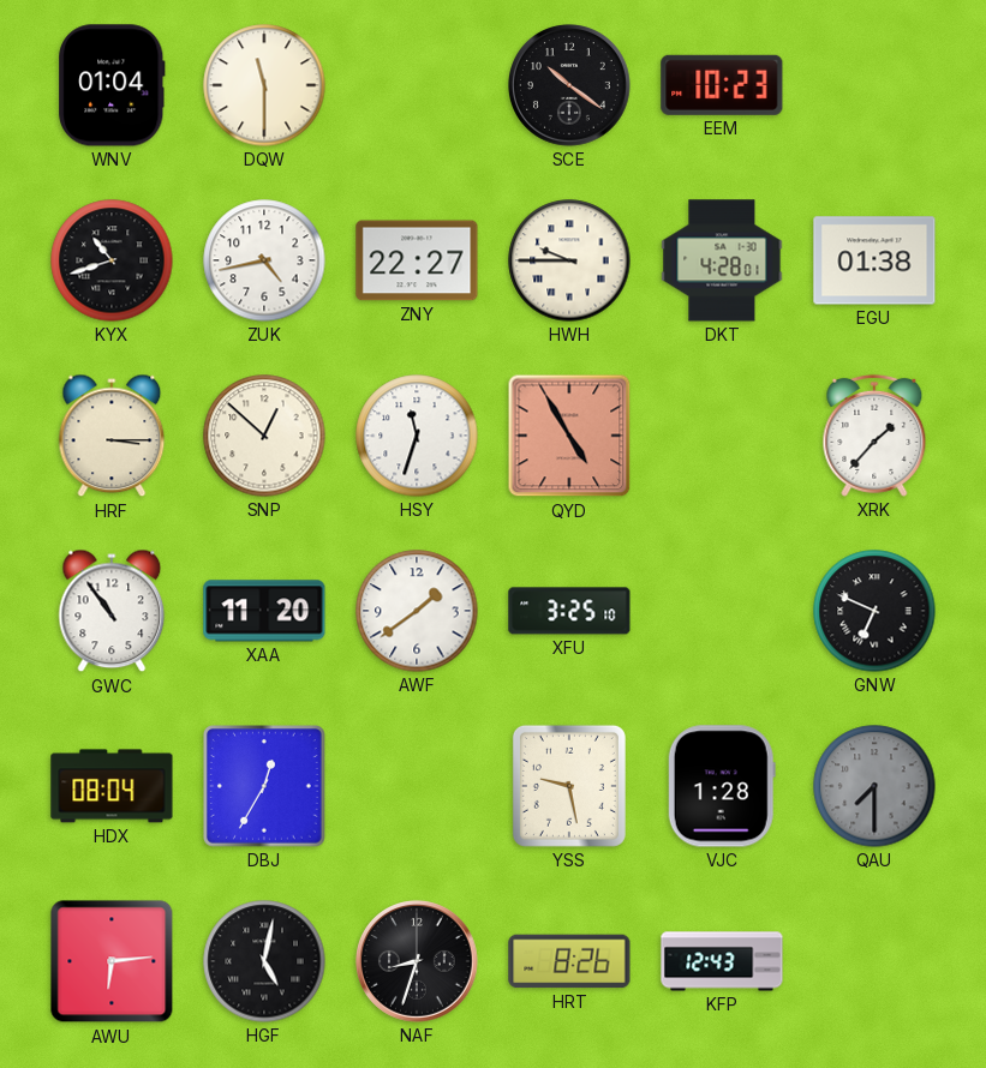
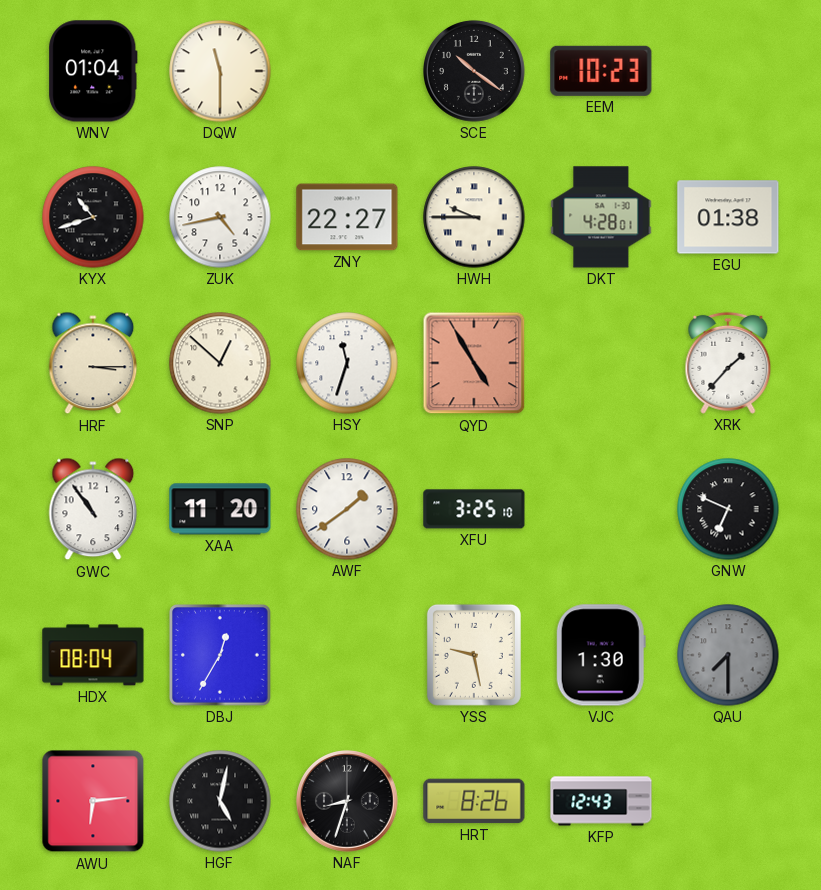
VJC: 1:28 -> 1:30 (601, 655)
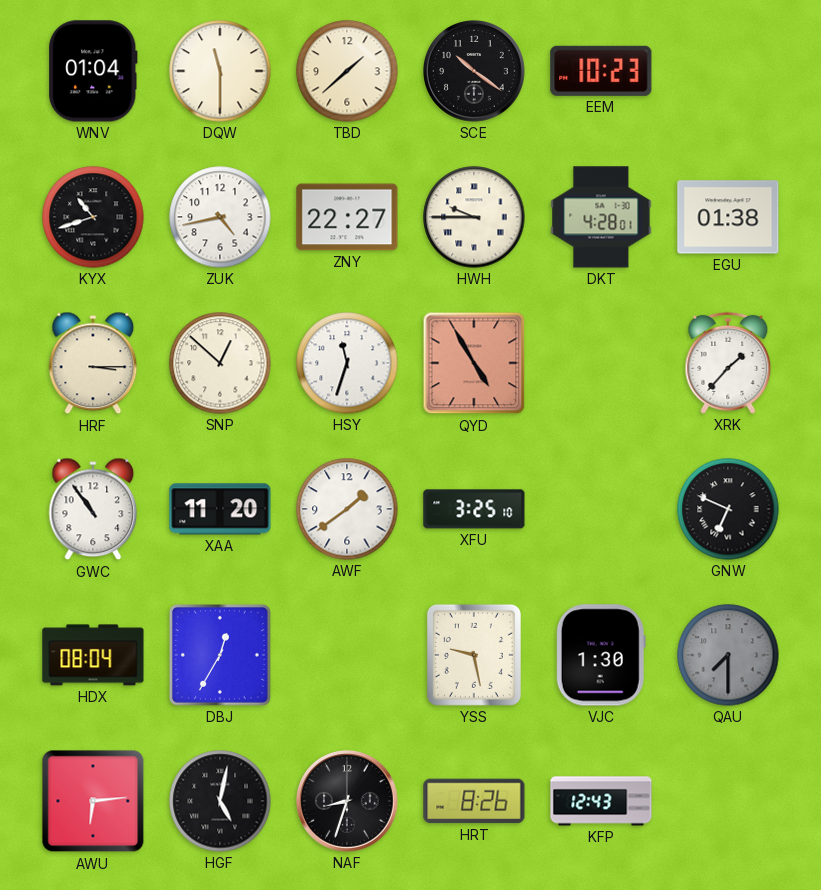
TBD: none -> 1:38 (347, 71)
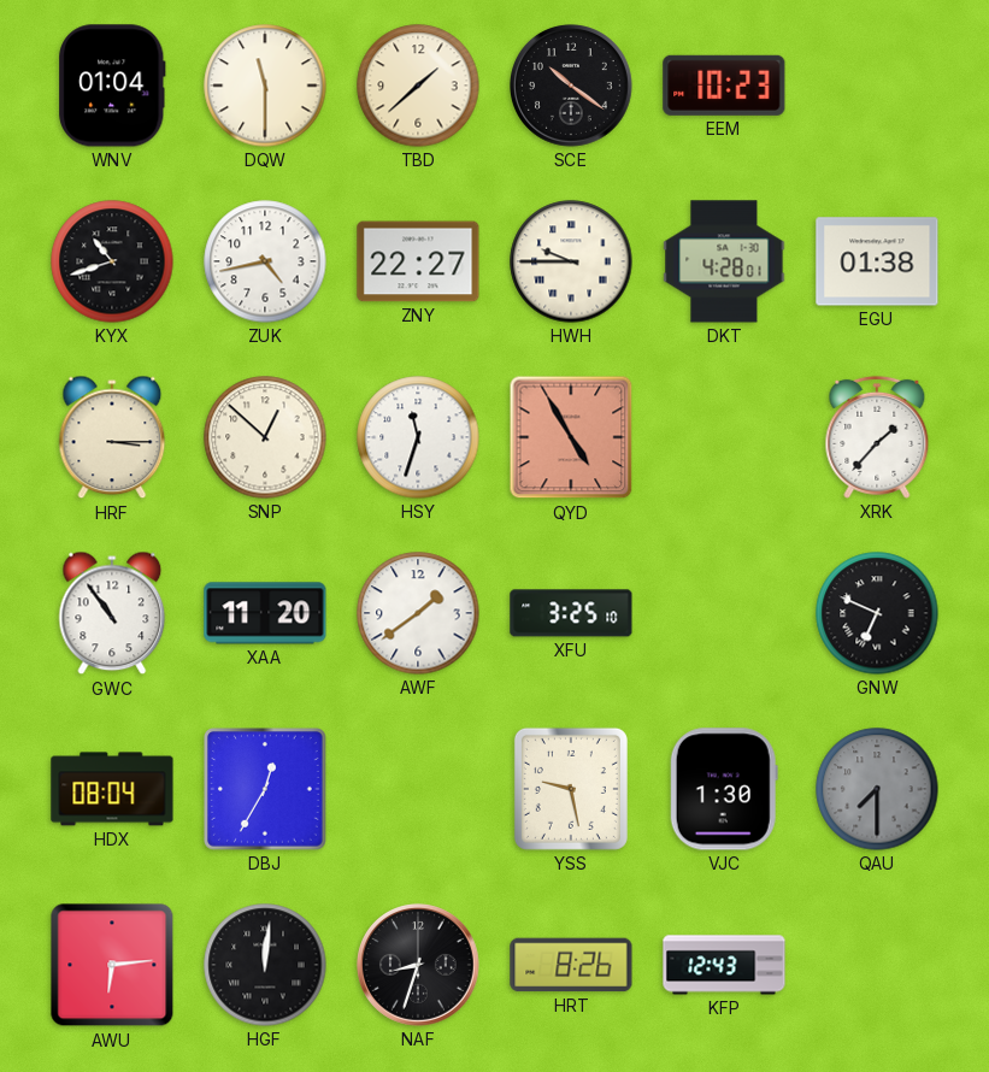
HGF: 5:02 -> 12:01 (265, 965)
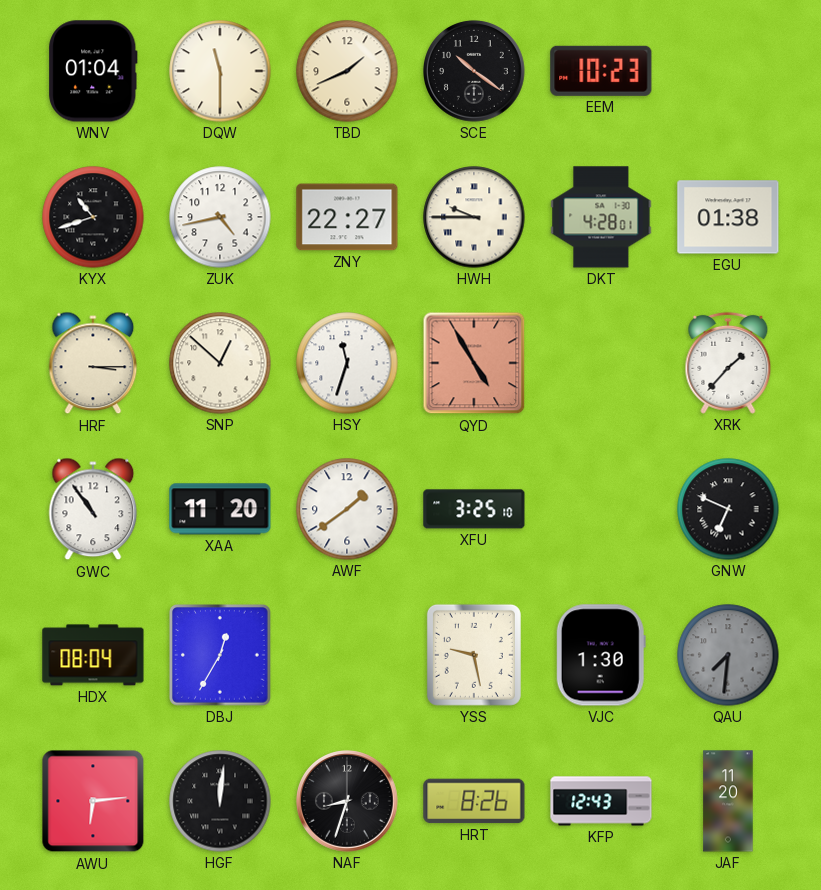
TBD: 1:38 -> 1:41 (347, 71)
QAU: 7:30 -> 7:31 (728, 655)
JAF: none -> 11:20 (728, 801)
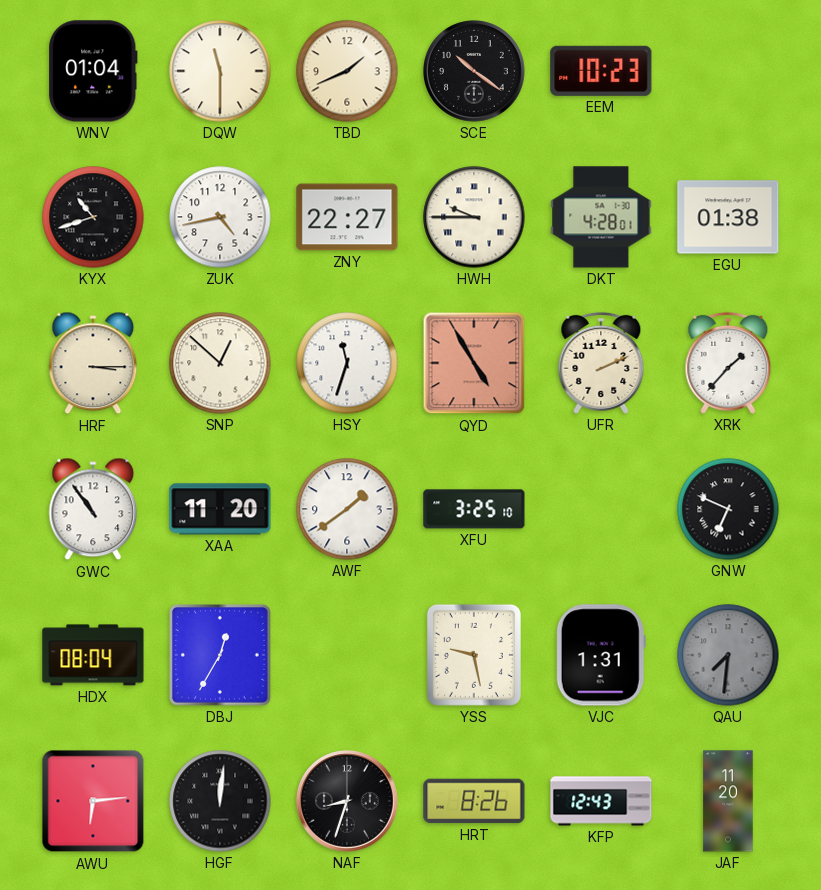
UFR: none -> 2:11 (601, 363)
VJC: 1:30 -> 1:31 (601, 655)
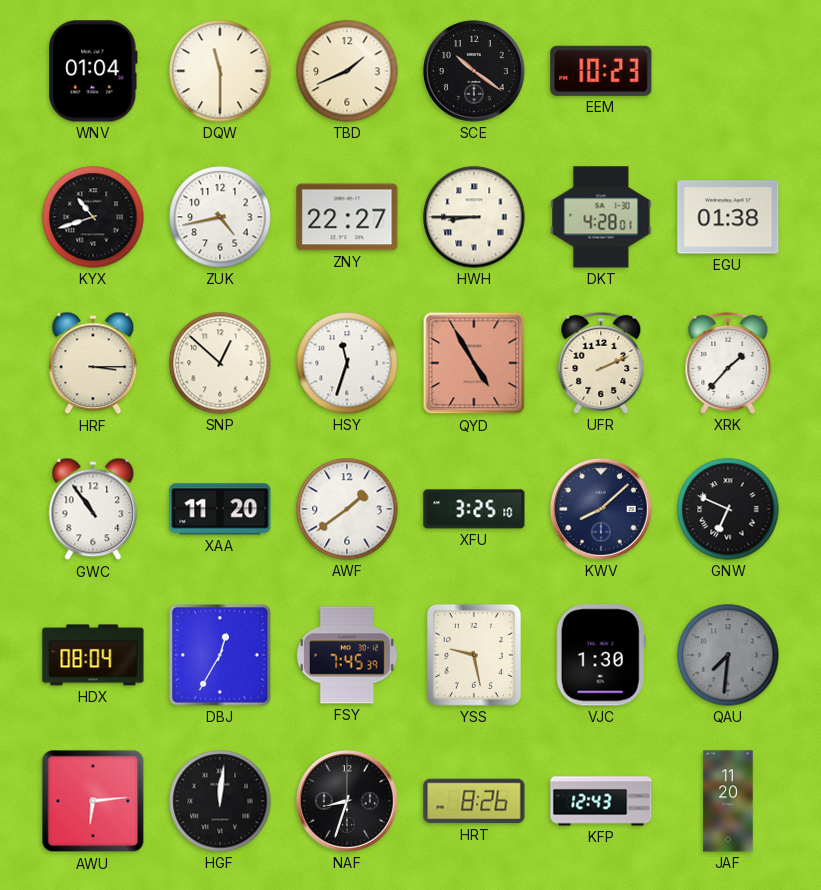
HWH: 9:45 -> 8:45 (474, 217)
KWV: none -> 8:08 (602, 510)
FSY: none -> 7:45 (347, 655)
VJC: 1:31 -> 1:30 (601, 655)
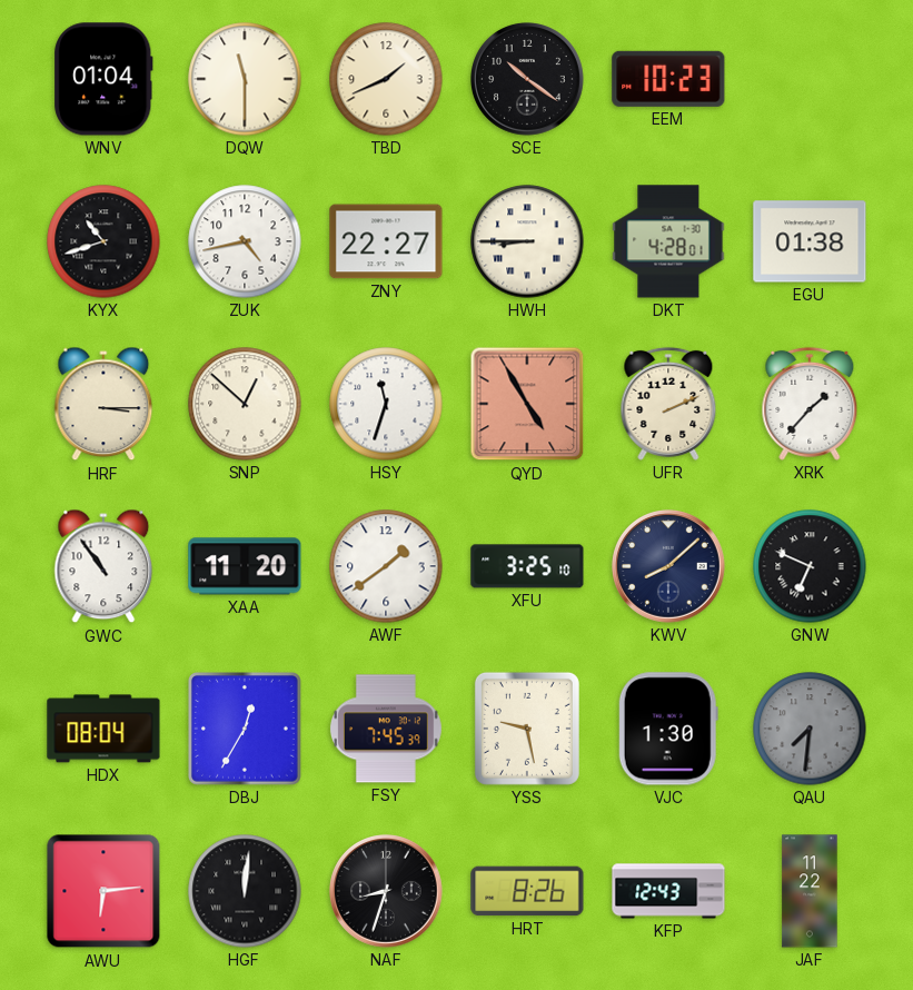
JAF: 11:20 -> 11:22 (810, 891)
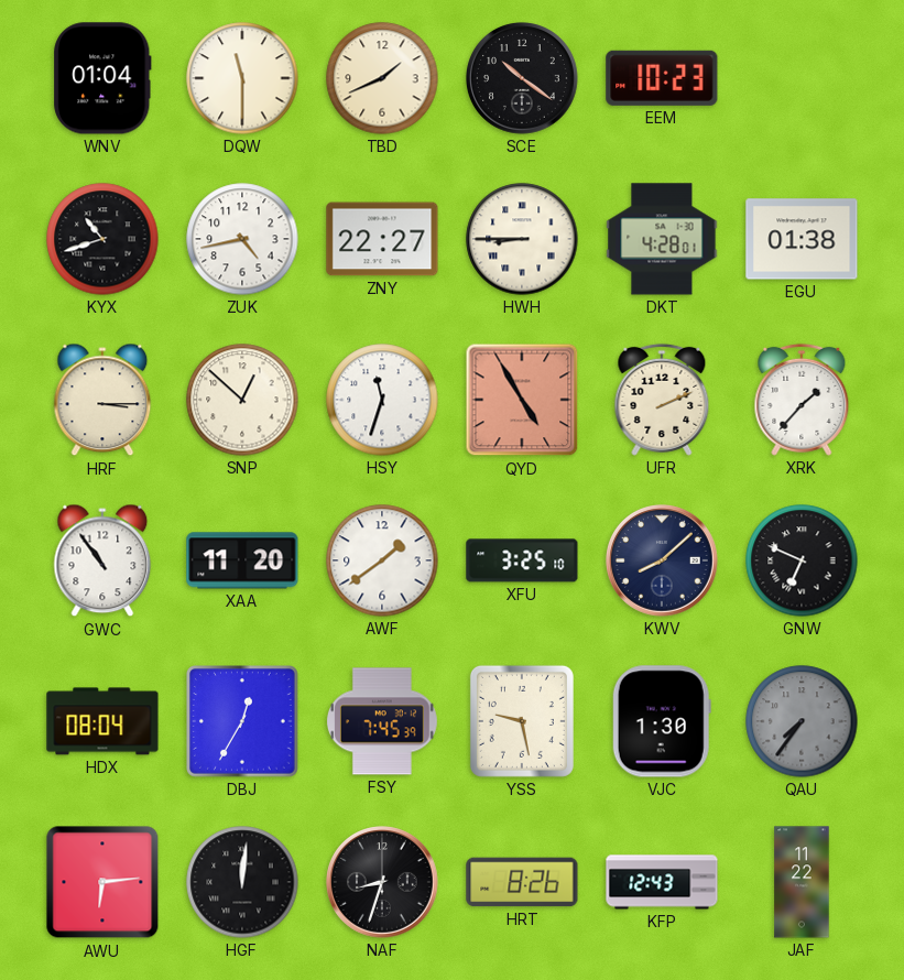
QAU: 7:31 -> 7:36 (802, 721)
